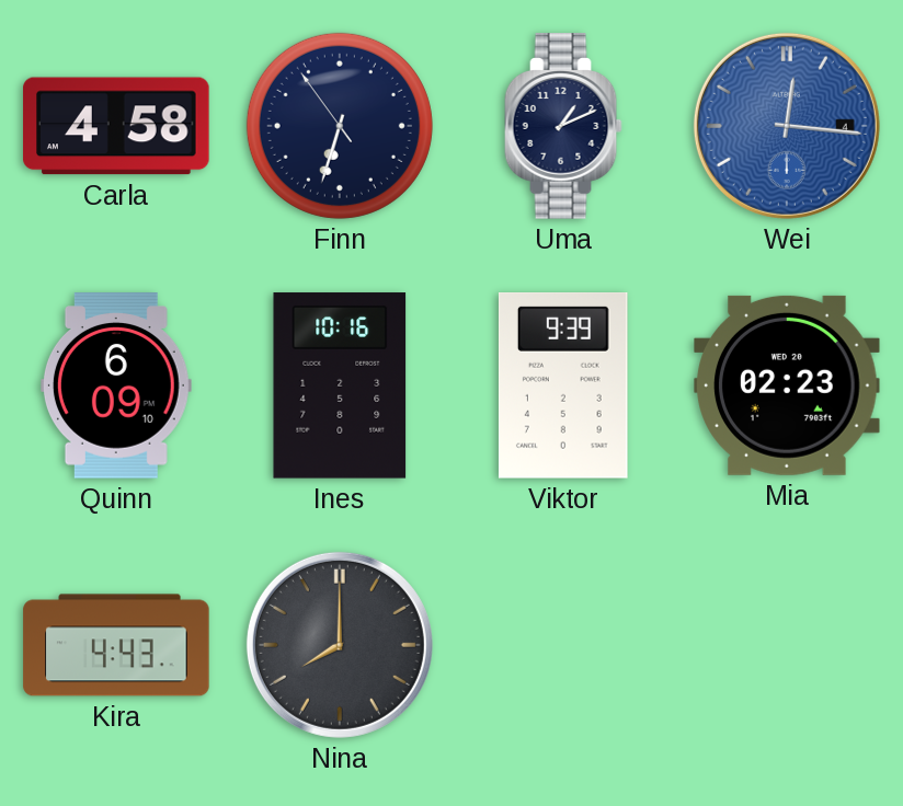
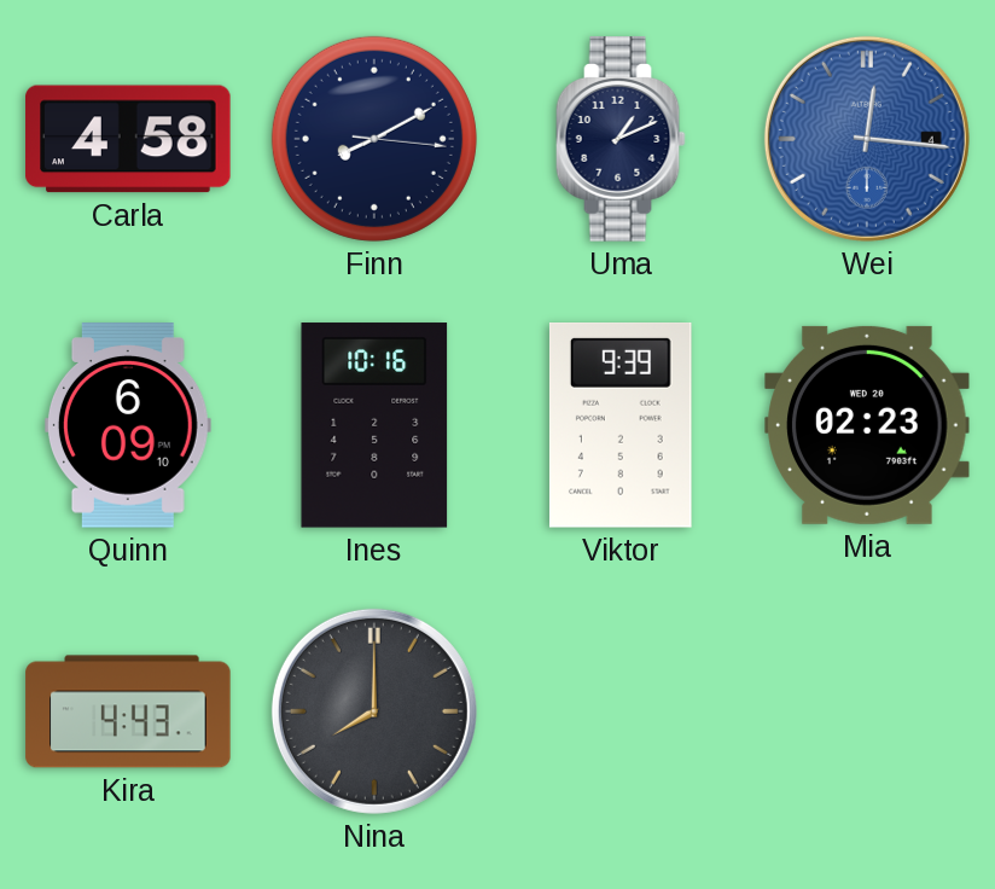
Finn: 6:32 -> 8:10 (374, 139)
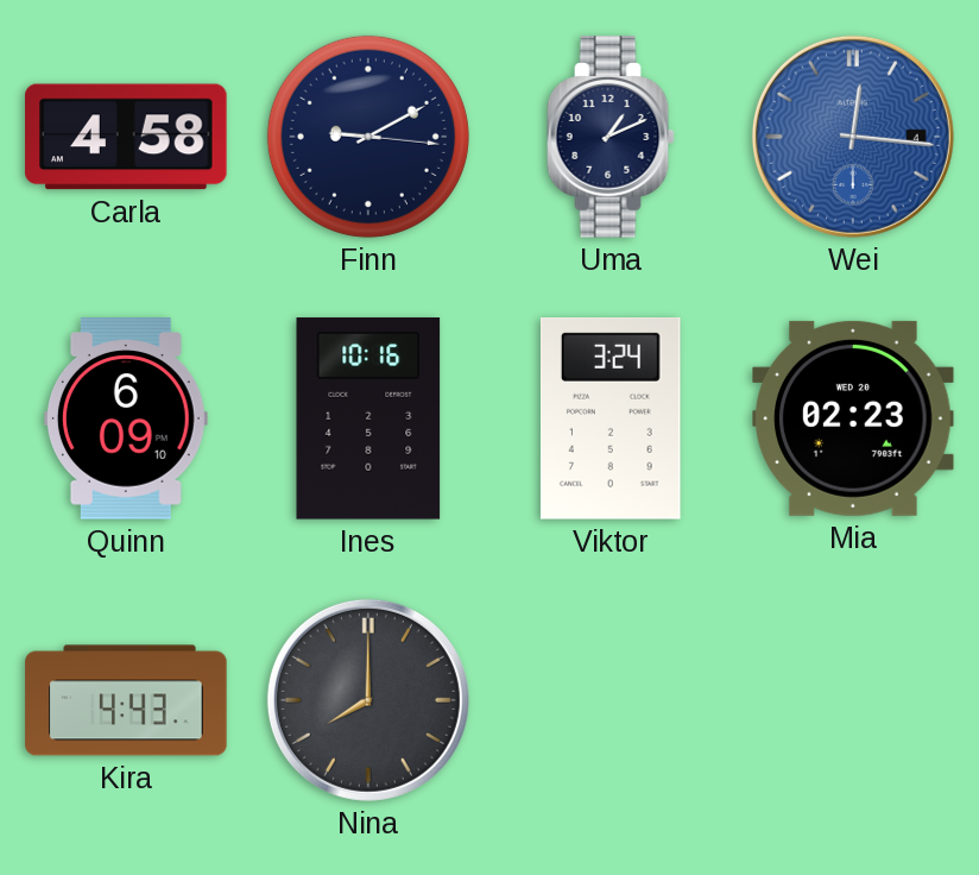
Finn: 8:10 -> 9:10 (368, 137)
Viktor: 9:39 -> 3:24 (611, 420)
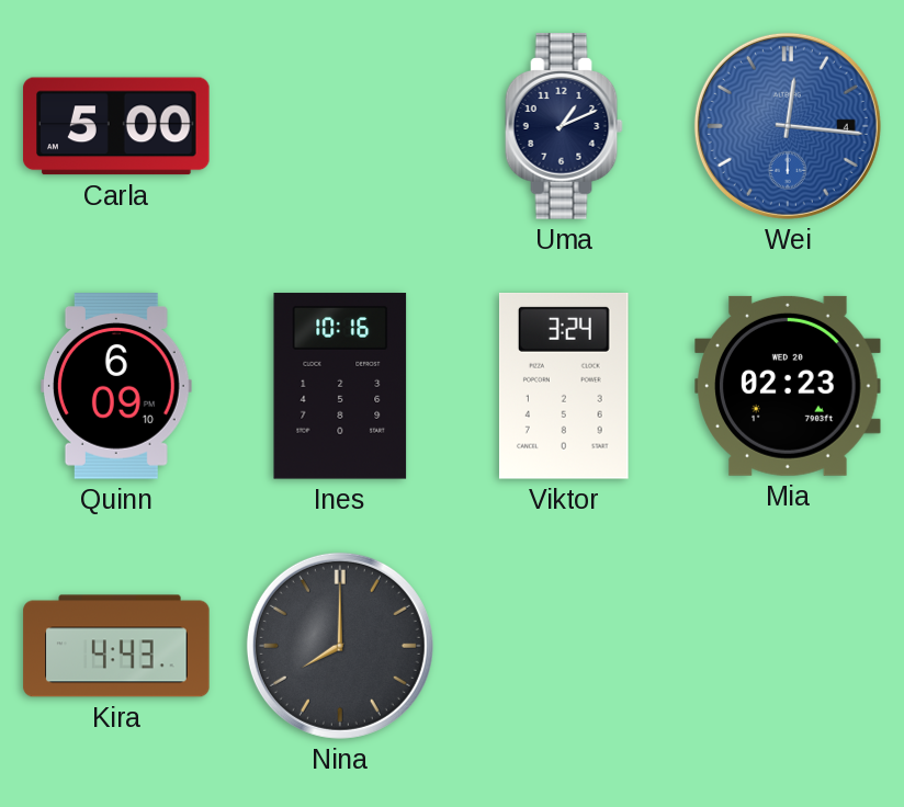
Carla: 4:58 -> 5:00 (116, 126)
Finn: 9:10 -> none (368, 137)
